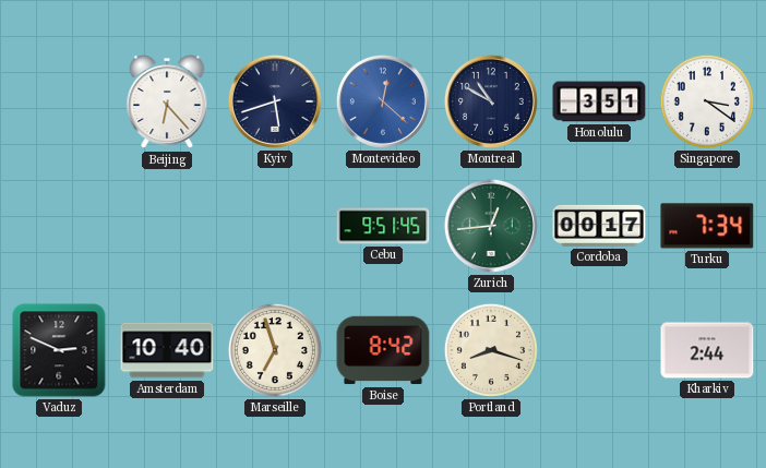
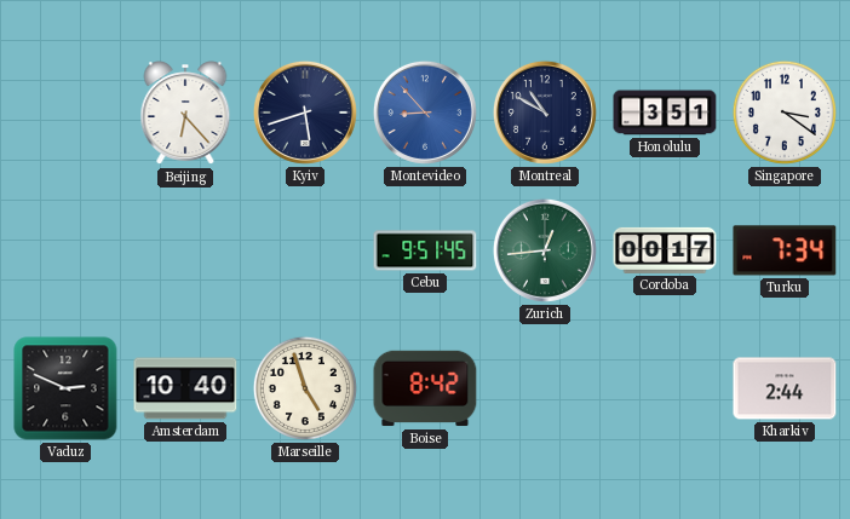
Montevideo: 12:22 -> 8:53 (425, 113)
Marseille: 6:57 -> 4:57 (305, 388)
Portland: 8:18 -> none (491, 350)
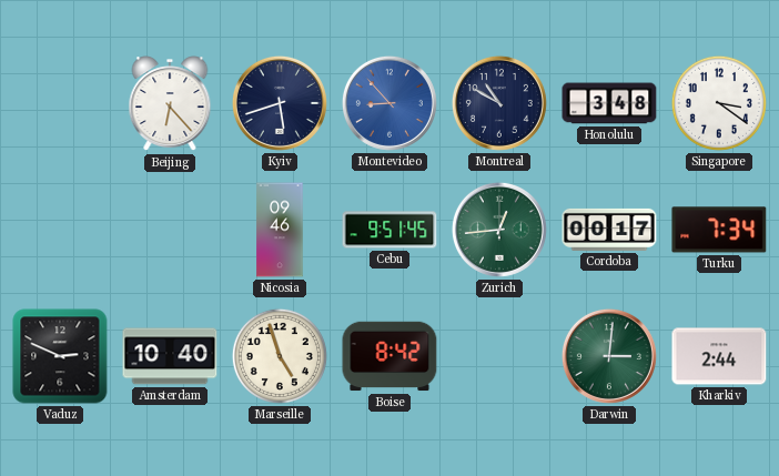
Honolulu: 3:51 -> 3:48 (609, 103)
Nicosia: none -> 09:46 (280, 230)
Darwin: none -> 3:01 (609, 356)
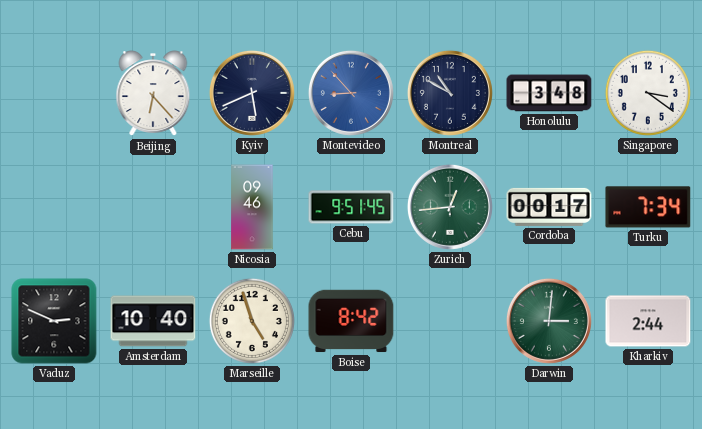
Kyiv: 5:42 -> 5:41 (252, 93)
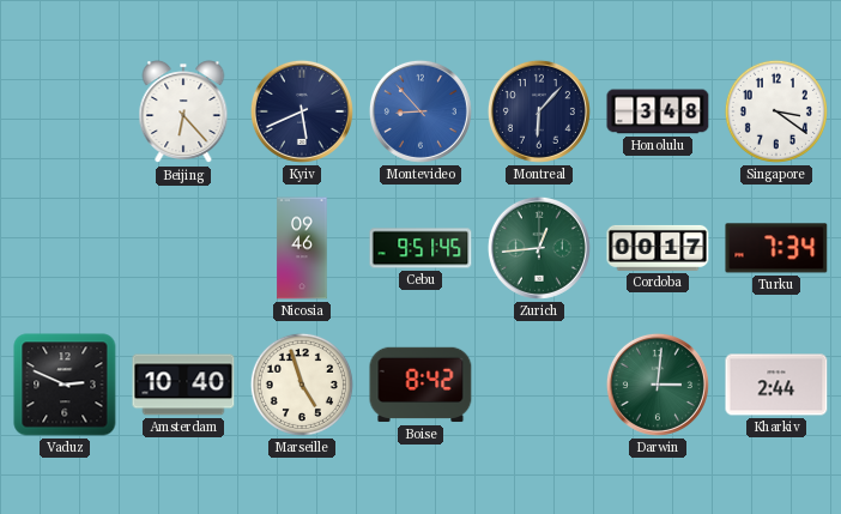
Montreal: 10:50 -> 6:07 (539, 111)
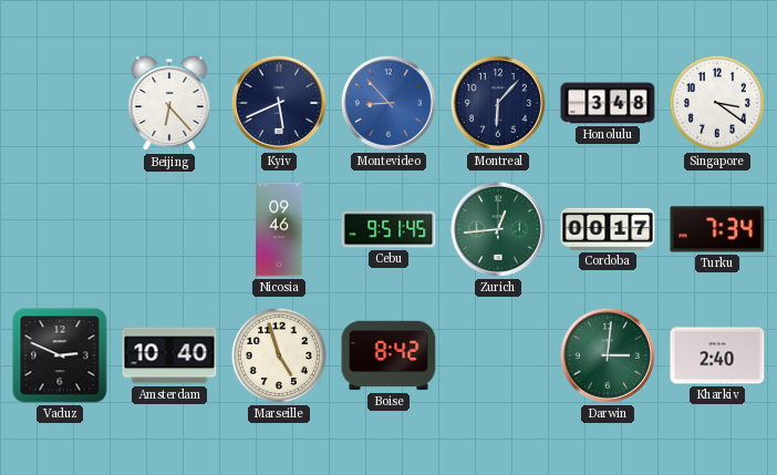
Kharkiv: 2:44 -> 2:40 (717, 355)
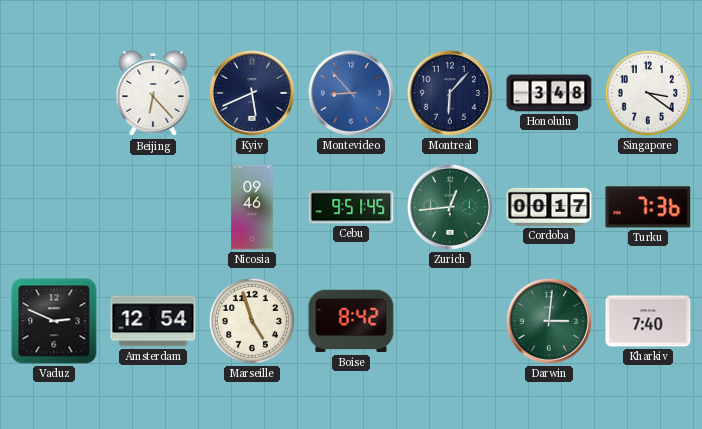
Turku: 7:34 -> 7:36 (648, 207)
Amsterdam: 10:40 -> 12:54 (153, 321)
Kharkiv: 2:40 -> 7:40 (648, 321)
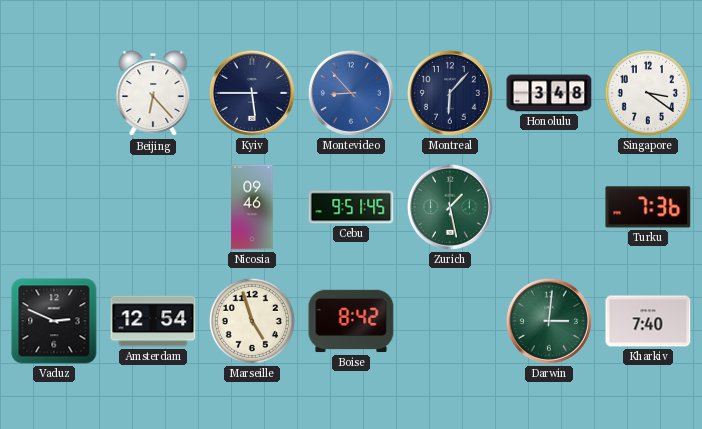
Kyiv: 5:41 -> 5:45 (252, 93)
Zurich: 12:44 -> 1:28 (450, 207)
Cordoba: 00:17 -> none (549, 207)
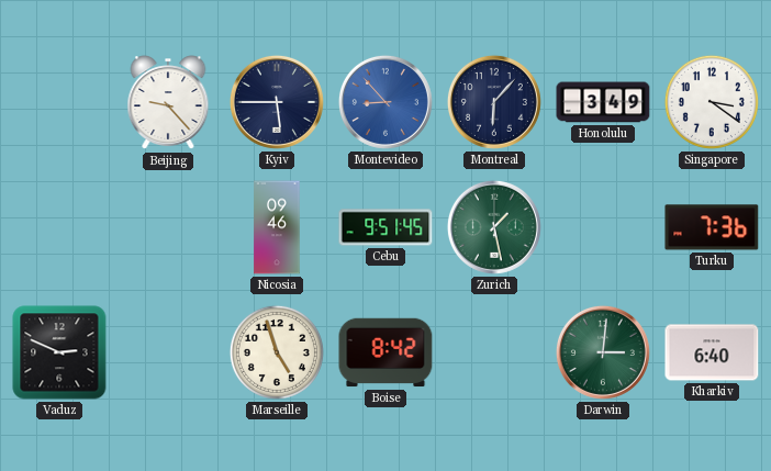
Beijing: 6:23 -> 9:23 (168, 103)
Honolulu: 3:48 -> 3:49 (603, 102)
Amsterdam: 12:54 -> none (153, 321)
Kharkiv: 7:40 -> 6:40 (712, 352)
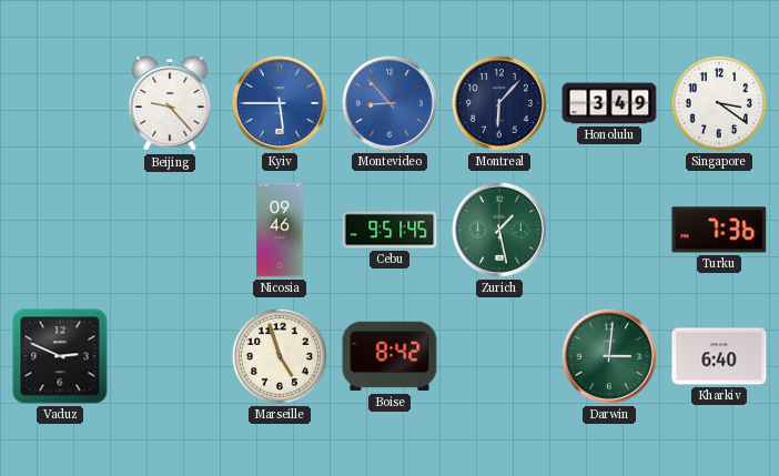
Kyiv dial: navy -> blue (280, 103)
